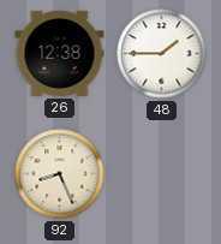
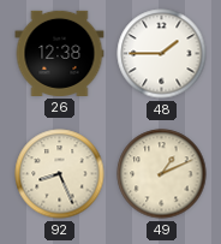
49: none -> 1:11 (162, 174)
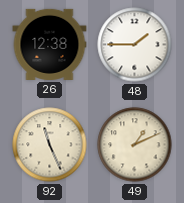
92: 8:26 -> 11:26 (50, 145)
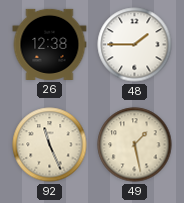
49: 1:11 -> 1:28 (135, 145)
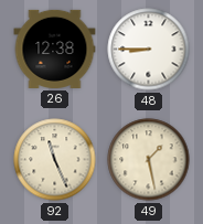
48: 1:45 -> 8:45 (149, 50)
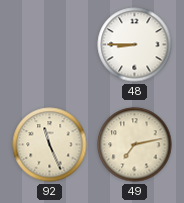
26: 12:38 -> none (55, 49)
49: 1:28 -> 7:13 (135, 145)
